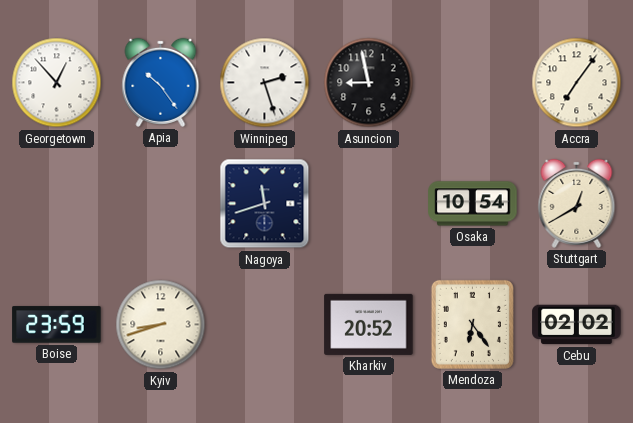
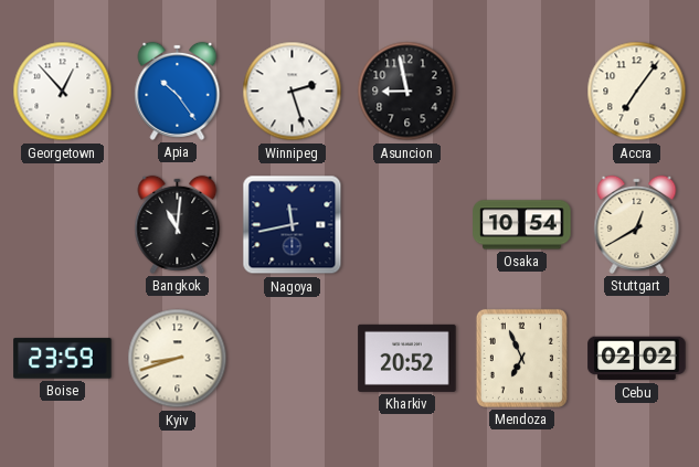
Bangkok: none -> 11:01 (178, 224)
Nagoya: 11:42 -> 11:43 (293, 225)
Mendoza: 6:24 -> 6:56 (521, 358)
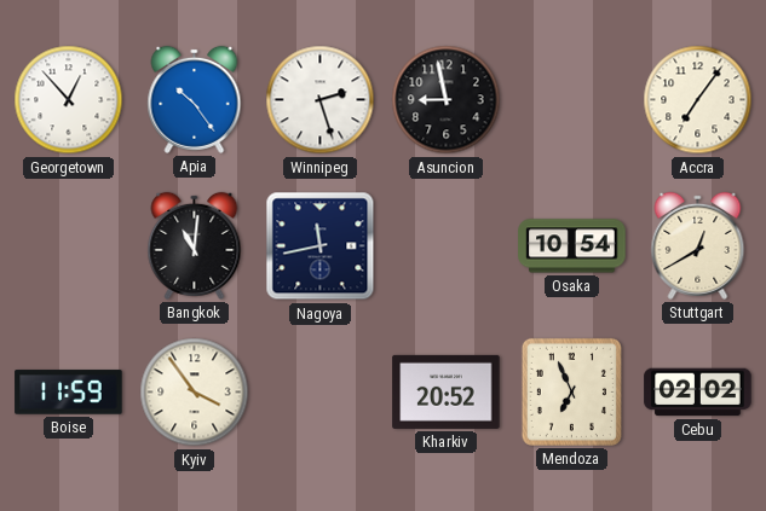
Boise: 23:59 -> 11:59 (69, 393)
Kyiv: 8:42 -> 3:54 (195, 393)
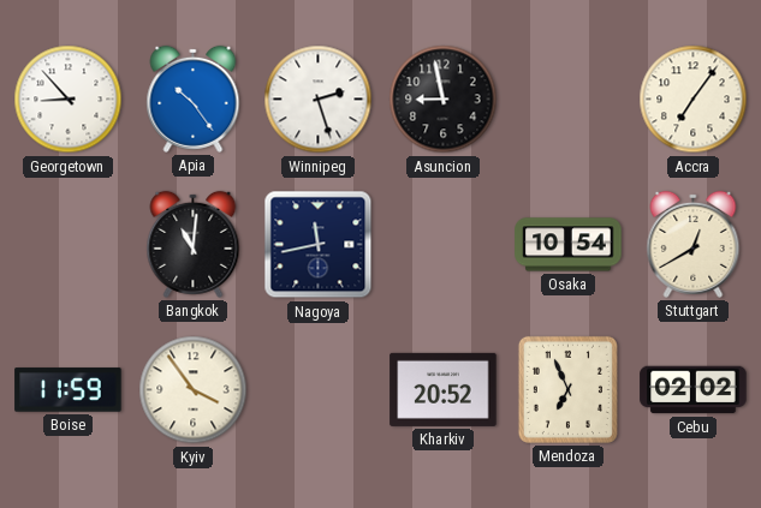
Georgetown: 12:53 -> 8:53 (69, 100)
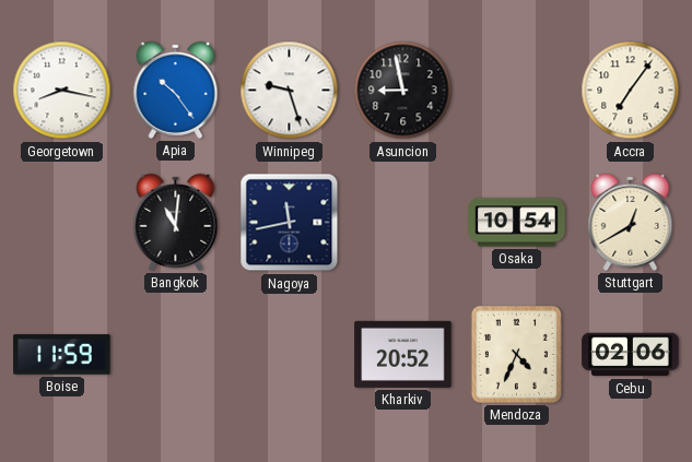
Georgetown: 8:53 -> 8:17 (62, 91)
Winnipeg: 2:27 -> 9:27 (290, 91)
Kyiv: 3:54 -> none (194, 390)
Mendoza: 6:56 -> 4:34 (516, 354)
Cebu: 02:02 -> 02:06 (631, 355)
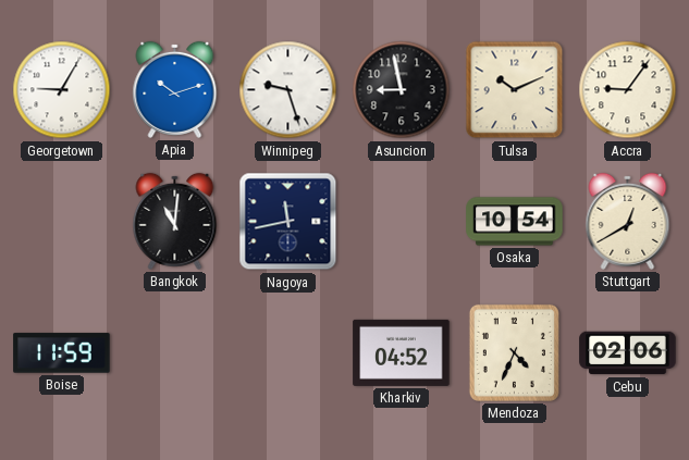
Georgetown: 8:17 -> 9:05 (62, 90)
Apia: 10:24 -> 10:12 (175, 89)
Tulsa: none -> 10:11 (515, 90)
Accra: 7:06 -> 9:06 (628, 90)
Kharkiv: 20:52 -> 04:52 (402, 352)
